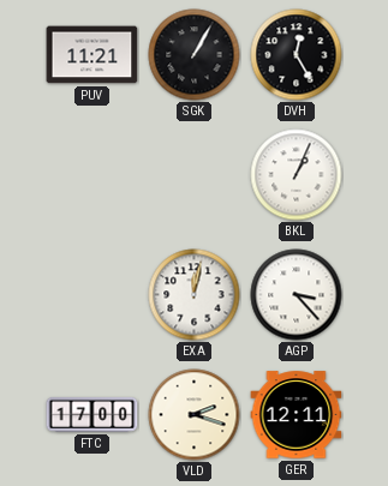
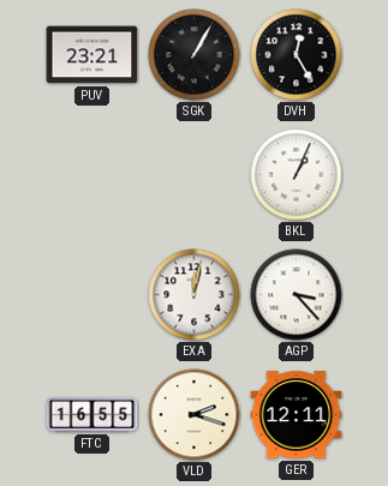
PUV: 11:21 -> 23:21 (92, 55)
FTC: 17:00 -> 16:55 (92, 414)
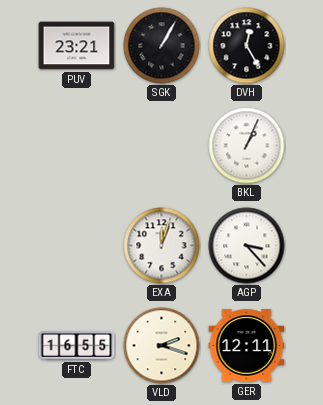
EXA: 12:02 -> 12:03 (162, 246)
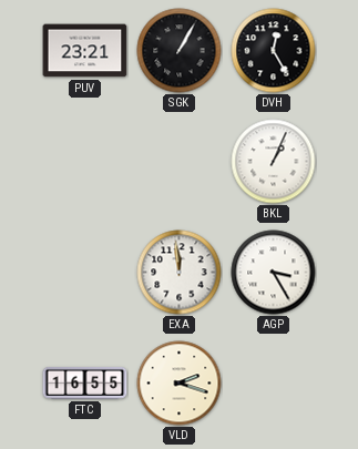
EXA: 12:03 -> 11:59 (180, 273)
AGP: 3:23 -> 3:25 (274, 273)
GER: 12:11 -> none (247, 346)
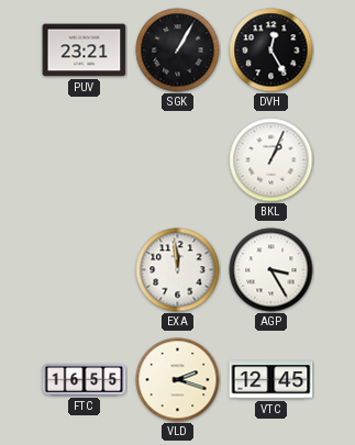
VTC: none -> 12:45 (271, 380)
